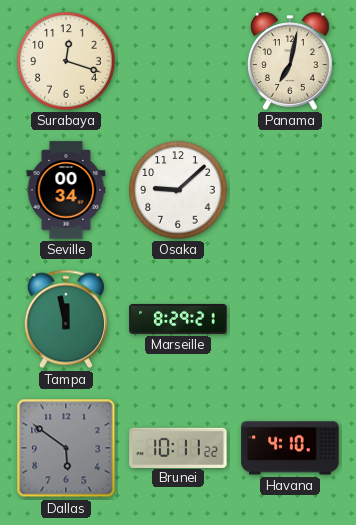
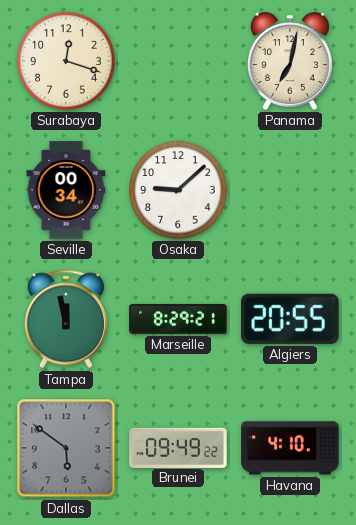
Algiers: none -> 20:55 (290, 319)
Brunei: 10:11 -> 09:49 (178, 447)
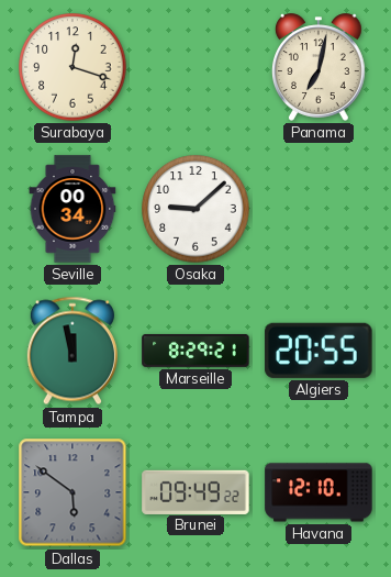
Havana: 4:10 -> 12:10 (319, 492)
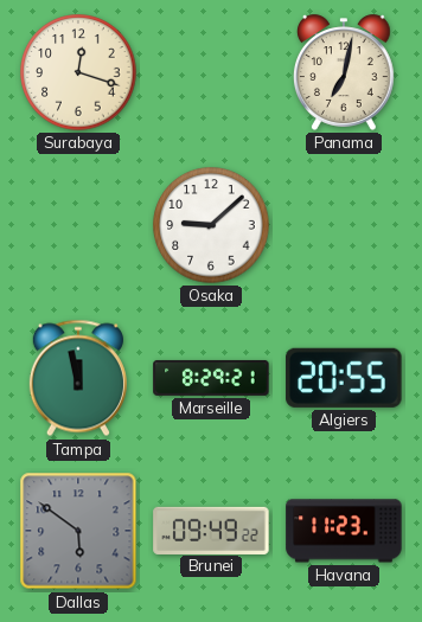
Seville: 00:34 -> none (72, 209)
Havana: 12:10 -> 11:23 (344, 531)
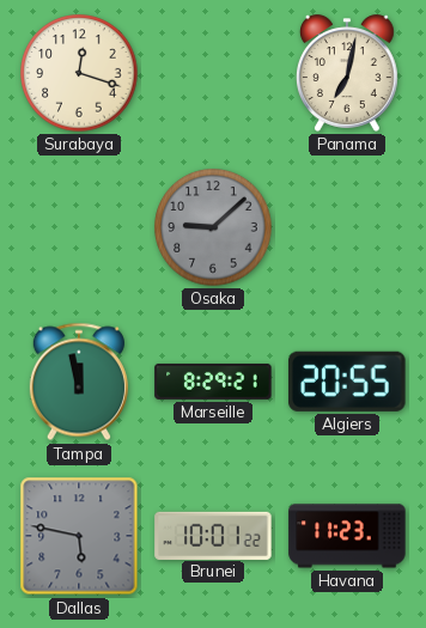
Osaka dial: white -> grey (213, 227)
Dallas: 5:51 -> 5:47 (79, 536)
Brunei: 09:49 -> 10:01 (213, 535)
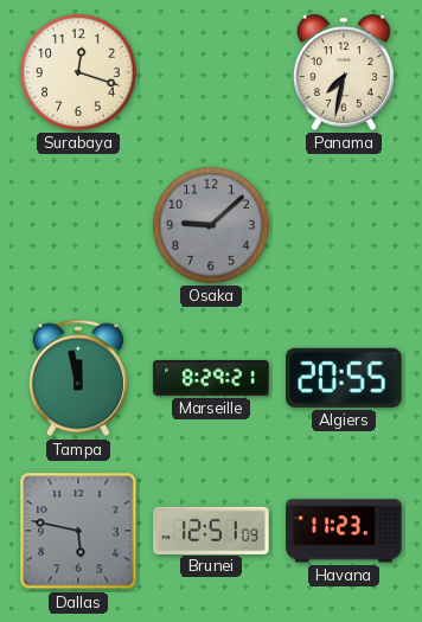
Panama: 7:02 -> 7:32 (344, 72)
Brunei: 10:01 -> 12:51 (211, 530)
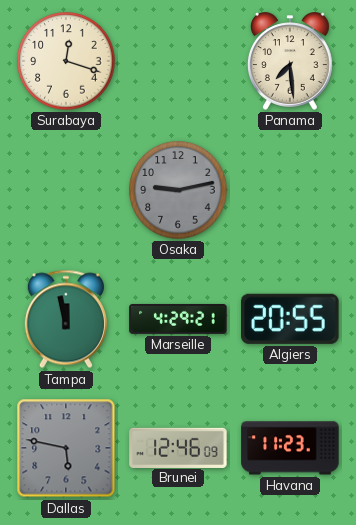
Panama: 7:32 -> 7:29 (290, 61)
Osaka: 9:08 -> 9:13 (178, 190)
Marseille: 8:29 -> 4:29 (178, 319)
Brunei: 12:51 -> 12:46 (178, 447)
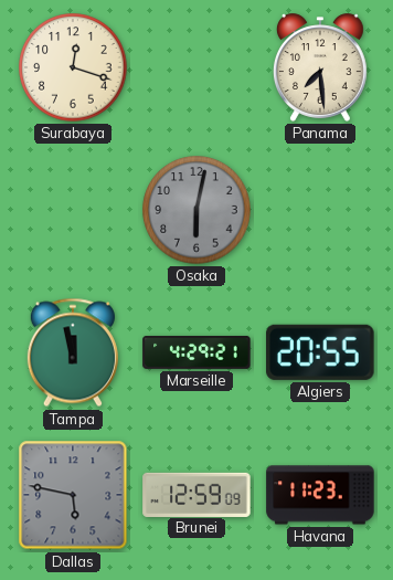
Osaka: 9:13 -> 6:02 (197, 210)
Brunei: 12:46 -> 12:59 (197, 494)
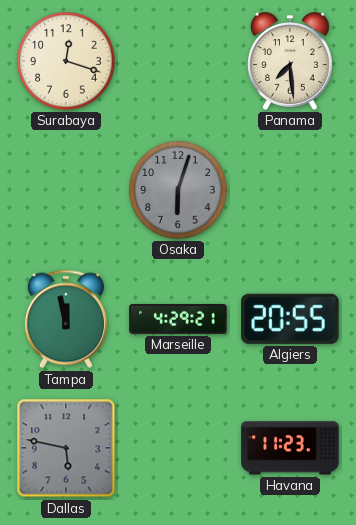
Osaka: 6:02 -> 6:03 (178, 190)
Brunei: 12:59 -> none (197, 494)
